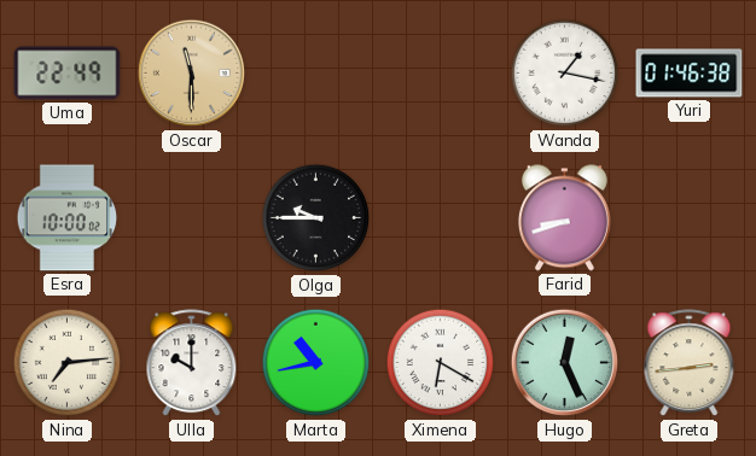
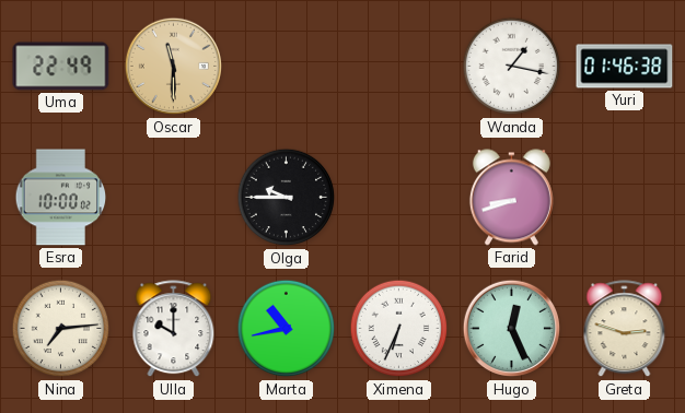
Ximena: 6:20 -> 6:34 (399, 329)
Greta: 2:44 -> 2:48 (625, 329)
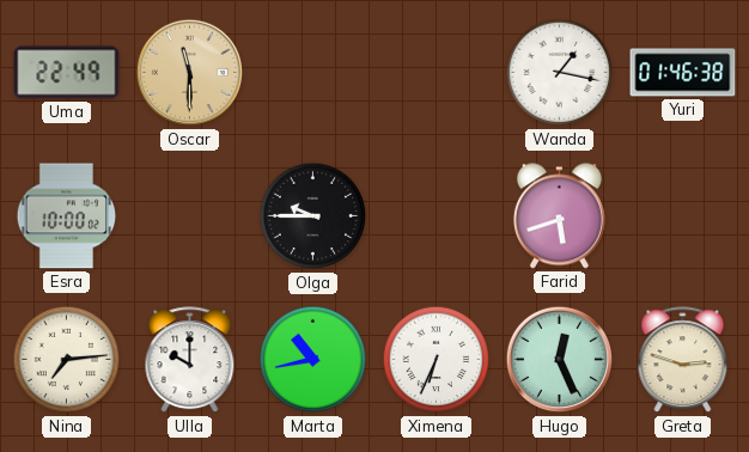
Farid: 8:42 -> 5:42 (559, 216)
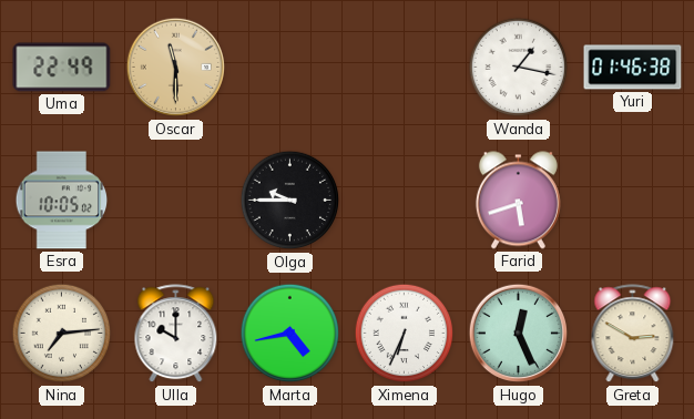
Esra: 10:00 -> 10:05 (62, 201)
Marta: 10:43 -> 4:43 (290, 334)
Greta: 2:48 -> 2:50 (633, 334)
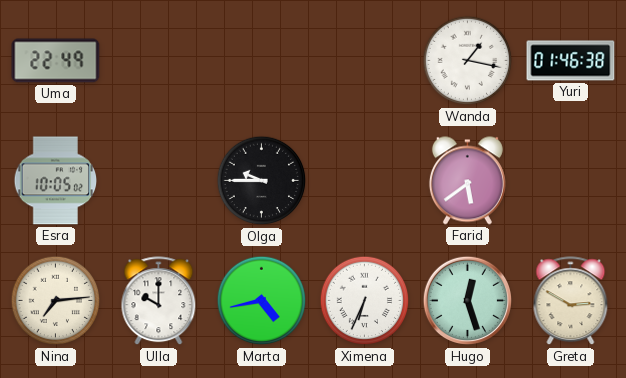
Oscar: 11:30 -> none (176, 68)
Farid: 5:42 -> 5:39 (467, 181)
Hugo: 12:26 -> 12:27 (468, 301)
